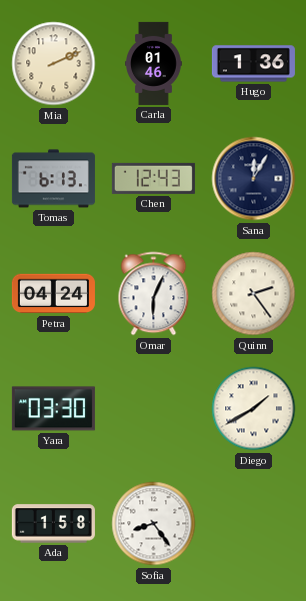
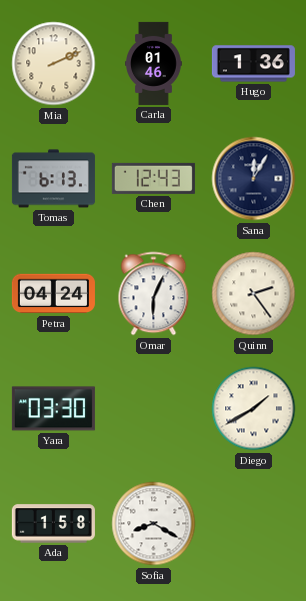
Sofia: 8:24 -> 8:20 (154, 524)
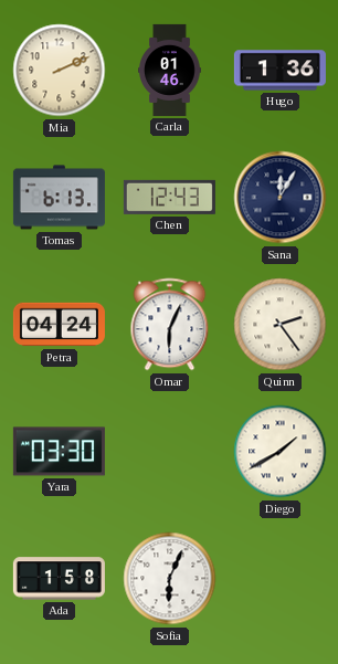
Sofia: 8:20 -> 6:04 (170, 579)
